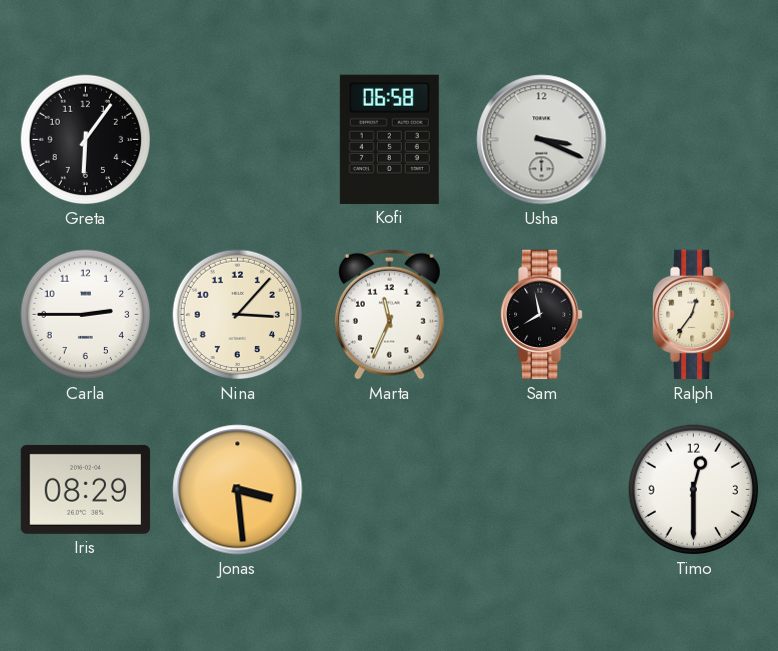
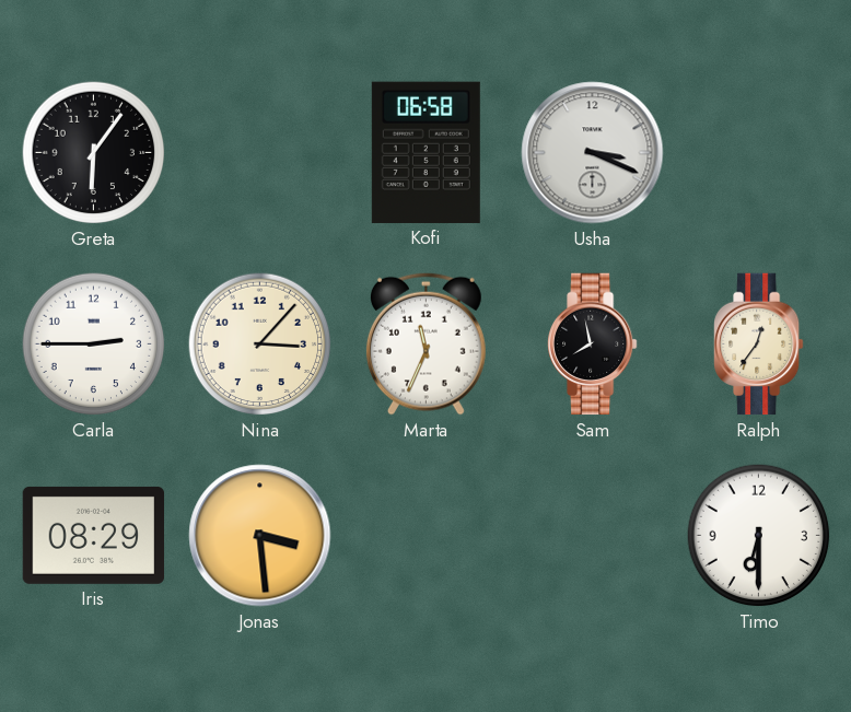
Timo: 12:30 -> 6:30 (759, 536)
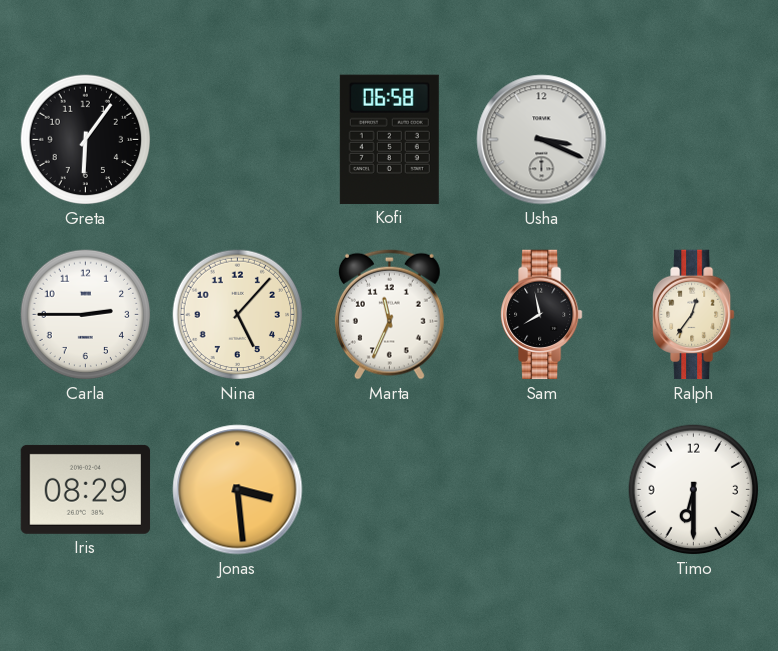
Nina: 3:07 -> 5:07 (238, 315)
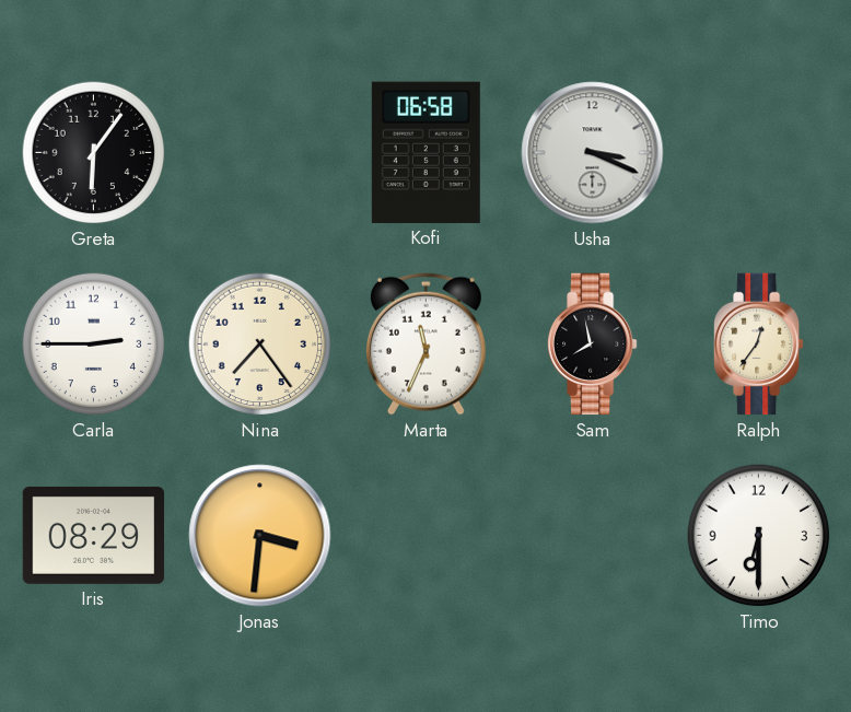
Nina: 5:07 -> 7:24 (260, 345)
Jonas: 3:29 -> 3:31 (260, 536)
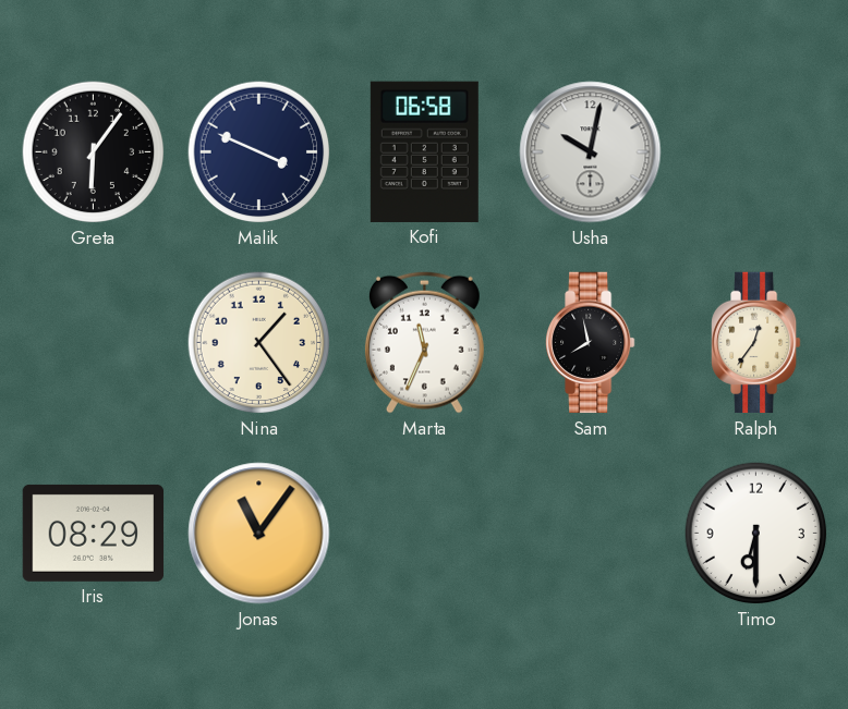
Malik: none -> 3:49 (259, 152)
Usha: 3:19 -> 10:02 (591, 152)
Carla: 2:45 -> none (94, 345)
Nina: 7:24 -> 1:24 (259, 343)
Jonas: 3:31 -> 11:06 (259, 534)
